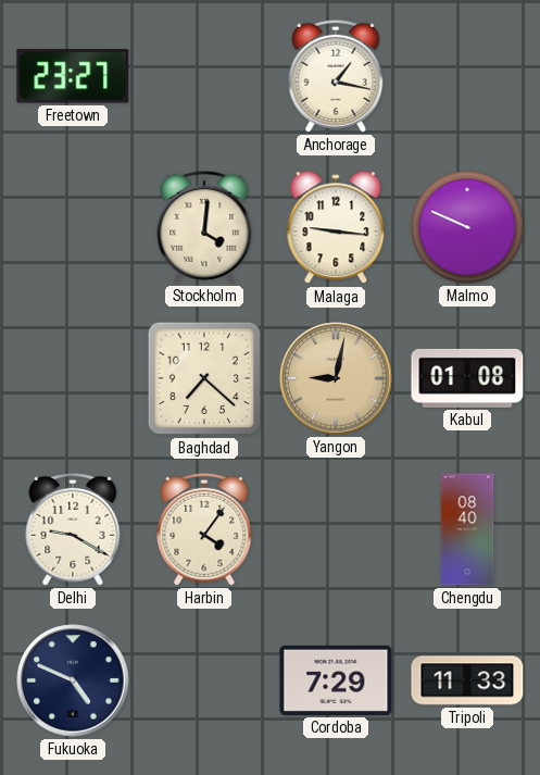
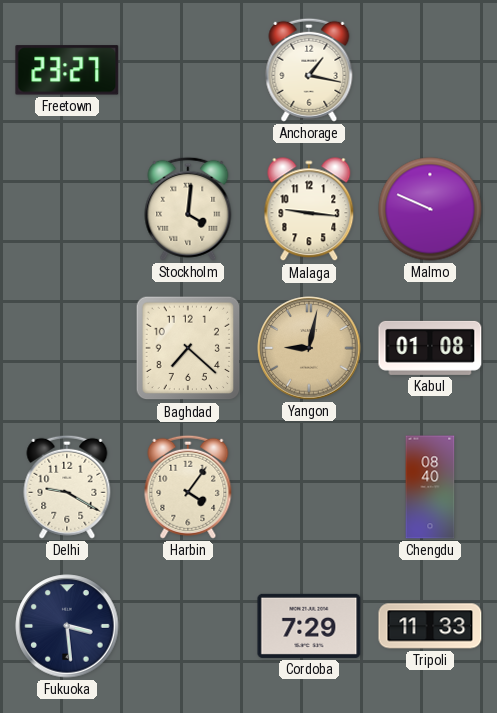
Fukuoka: 4:49 -> 3:29 (67, 626)
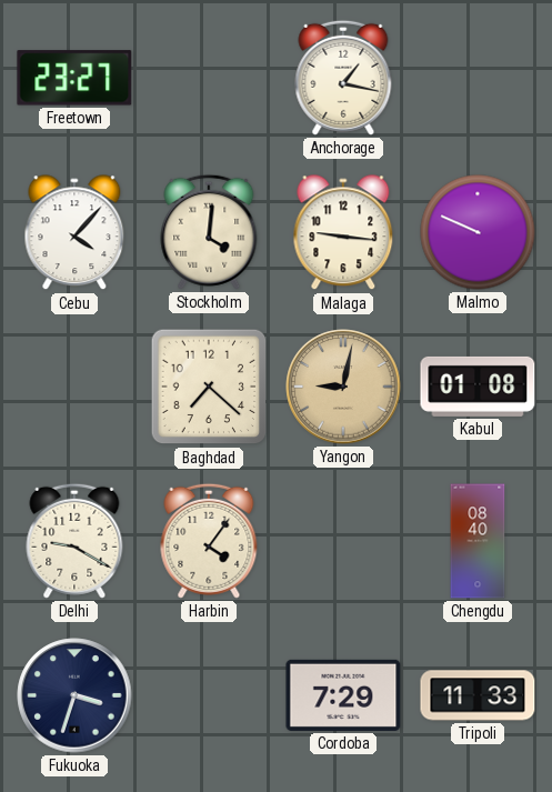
Cebu: none -> 4:07 (74, 233)
Fukuoka: 3:29 -> 3:33 (74, 695)
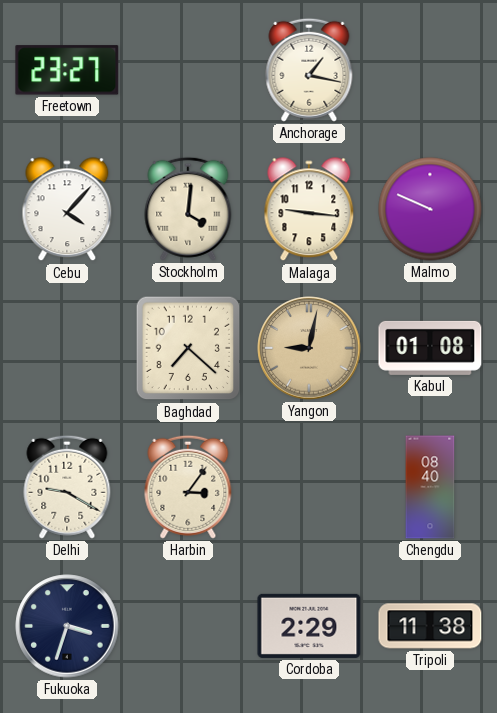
Harbin: 4:06 -> 3:06 (188, 487)
Cordoba: 7:29 -> 2:29 (309, 626)
Tripoli: 11:33 -> 11:38 (430, 626)
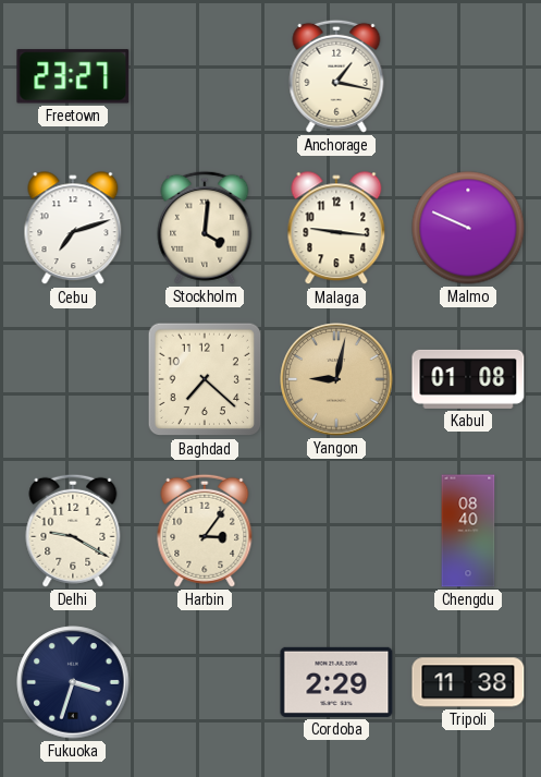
Cebu: 4:07 -> 7:12 (73, 229)
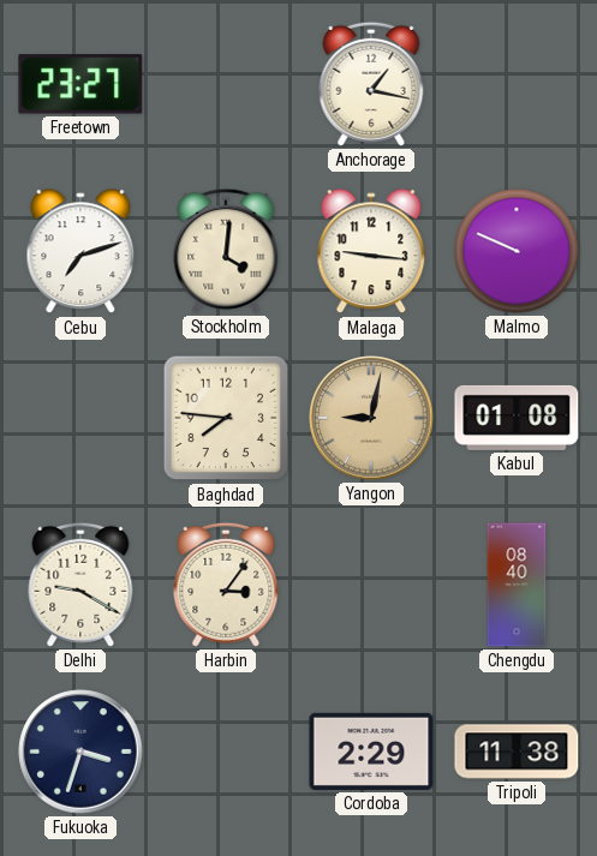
Baghdad: 7:22 -> 7:46 (226, 418)
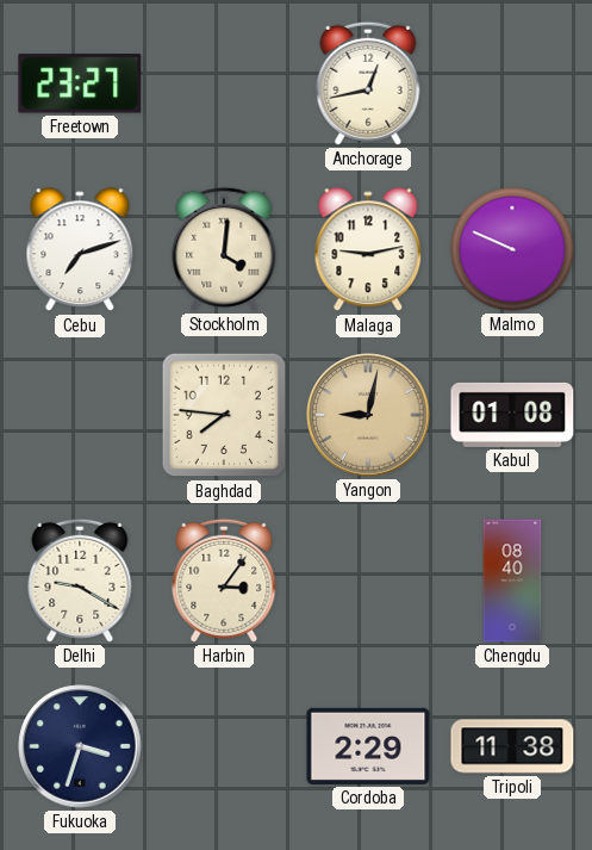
Anchorage: 1:17 -> 12:43 (368, 83)
Malaga: 9:16 -> 9:13 (368, 250)
